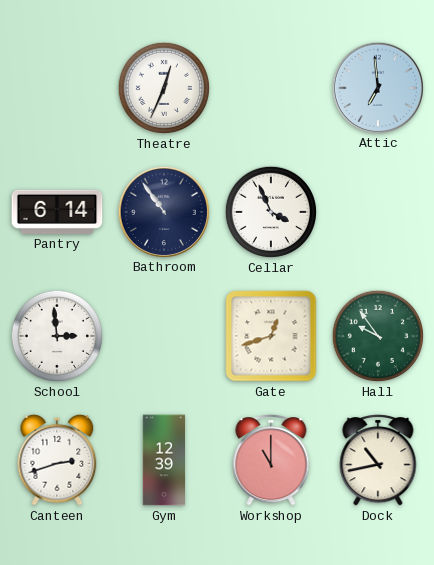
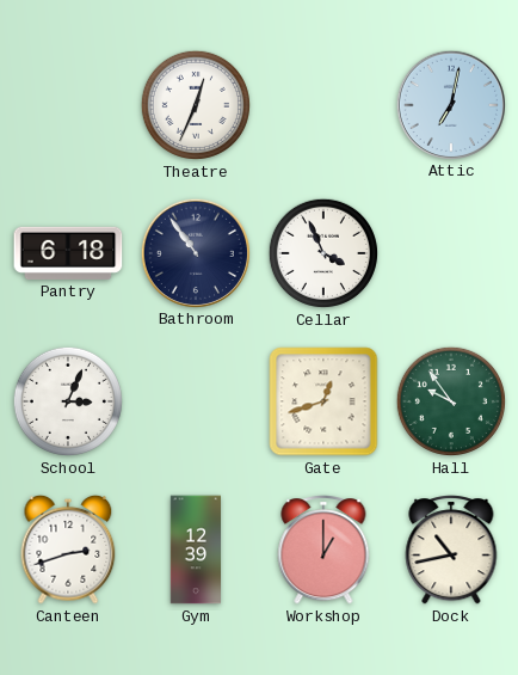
Attic: 6:59 -> 7:02 (450, 104)
Pantry: 6:14 -> 6:18 (68, 253)
School: 2:59 -> 3:04 (68, 401)
Workshop: 11:00 -> 1:00 (323, 550)
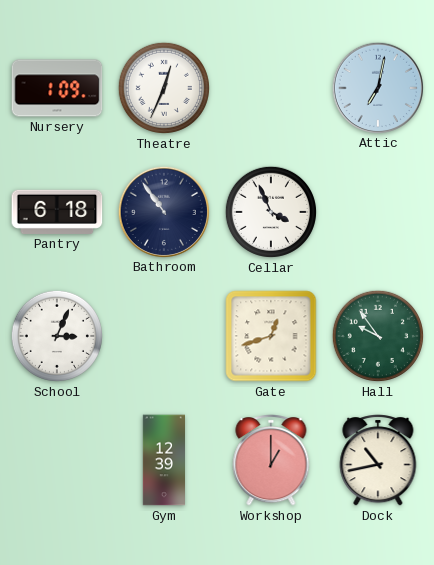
Nursery: none -> 1:09 (57, 88)
Canteen: 2:42 -> none (68, 550)
